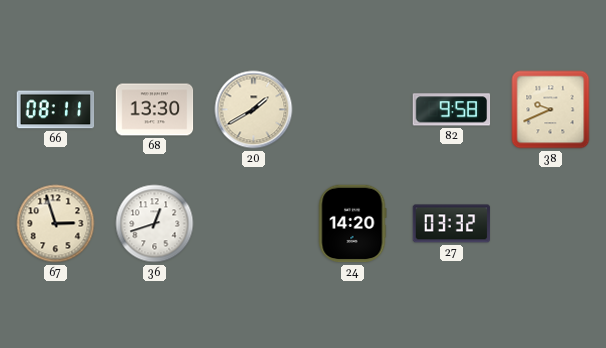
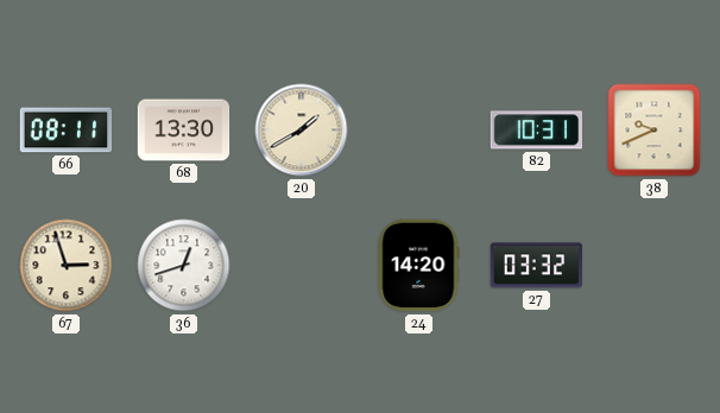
82: 9:58 -> 10:31 (537, 131)
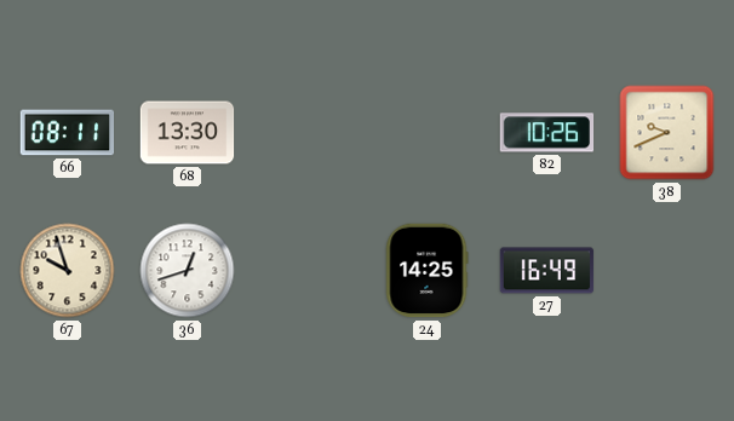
20: 1:40 -> none (302, 131)
82: 10:31 -> 10:26 (547, 133)
67: 2:57 -> 9:57 (68, 271)
24: 14:20 -> 14:25 (426, 271)
27: 03:32 -> 16:49 (547, 271)
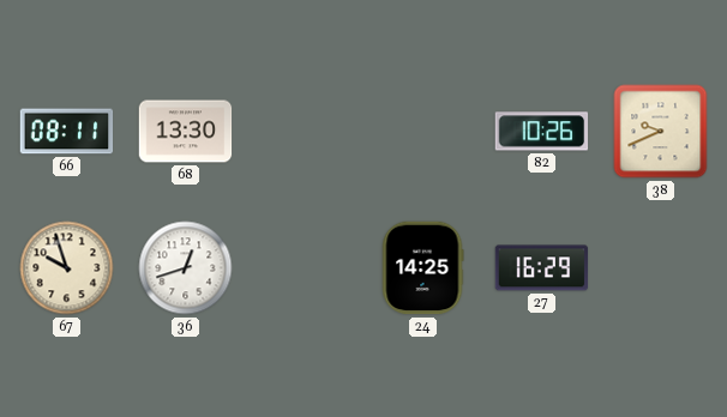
27: 16:49 -> 16:29 (542, 268)
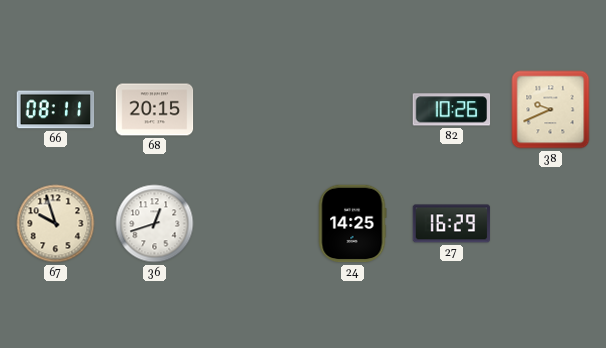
68: 13:30 -> 20:15 (155, 110)
